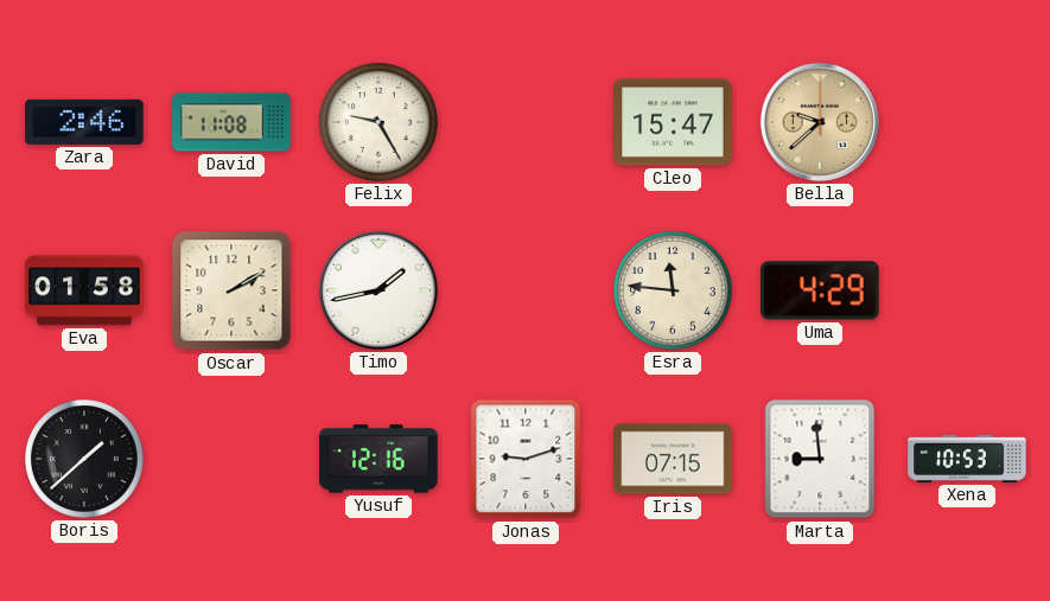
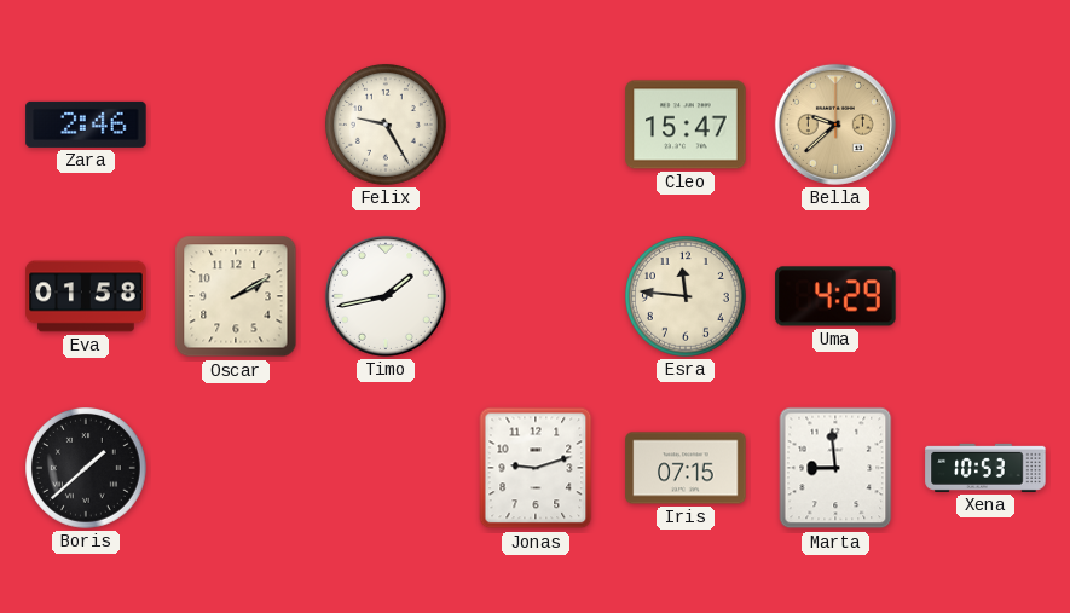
David: 11:08 -> none (231, 122)
Yusuf: 12:16 -> none (378, 459)
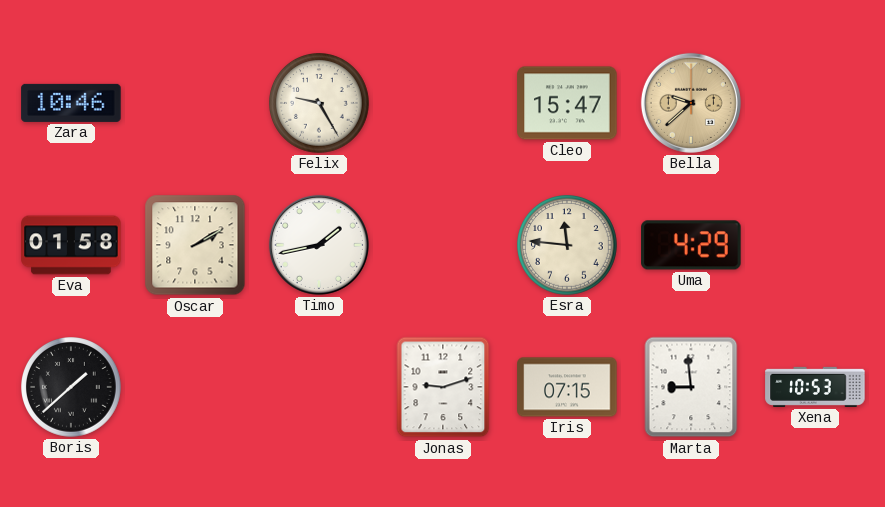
Zara: 2:46 -> 10:46 (71, 103)
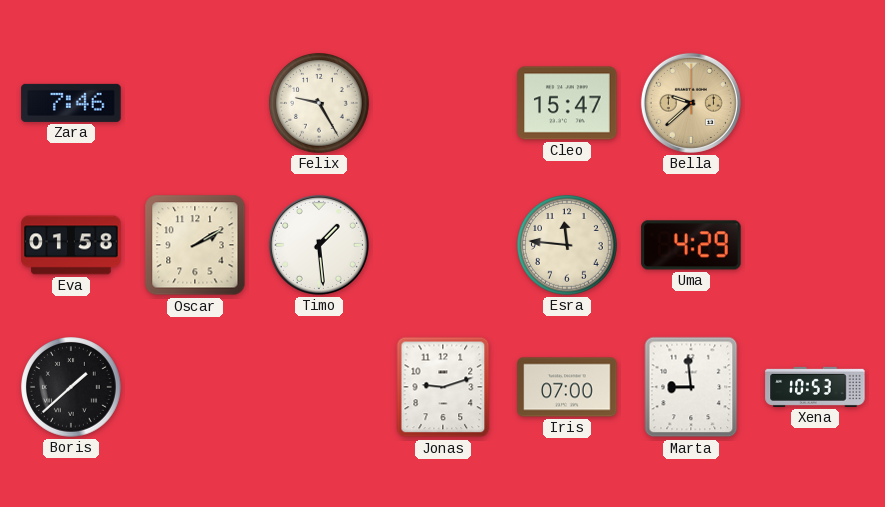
Zara: 10:46 -> 7:46 (71, 103)
Timo: 1:43 -> 1:29 (319, 245)
Iris: 07:15 -> 07:00 (567, 387)
